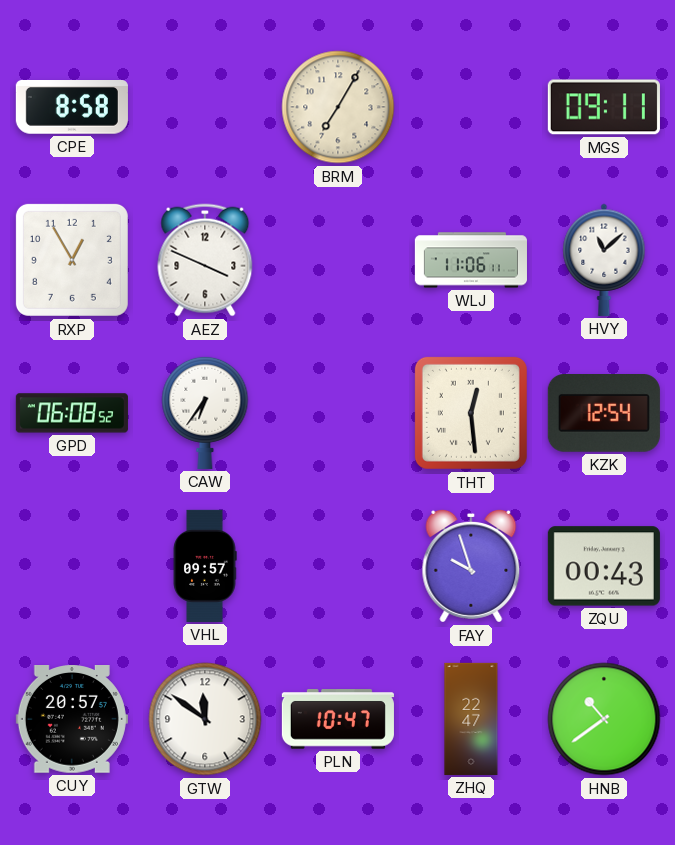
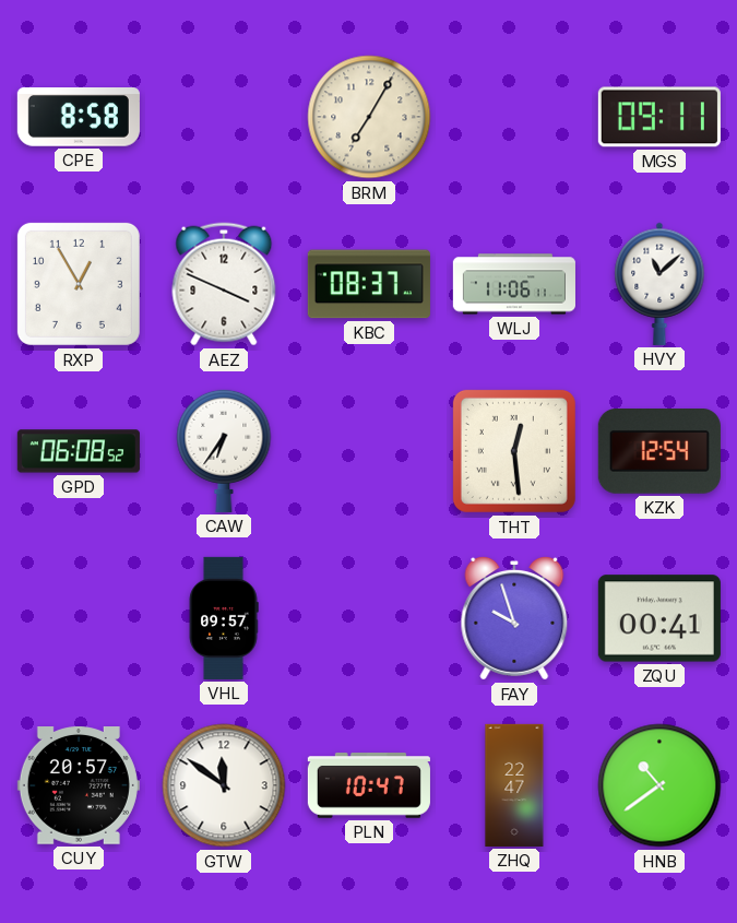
KBC: none -> 08:37 (369, 284)
ZQU: 00:43 -> 00:41 (659, 618)
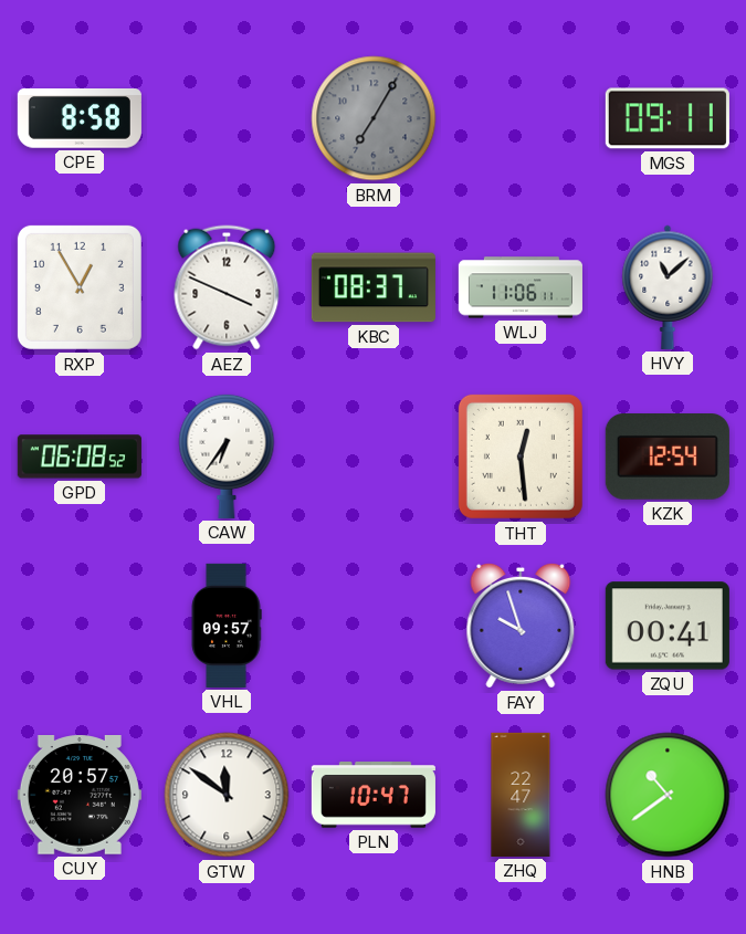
BRM dial: cream -> grey (374, 118)
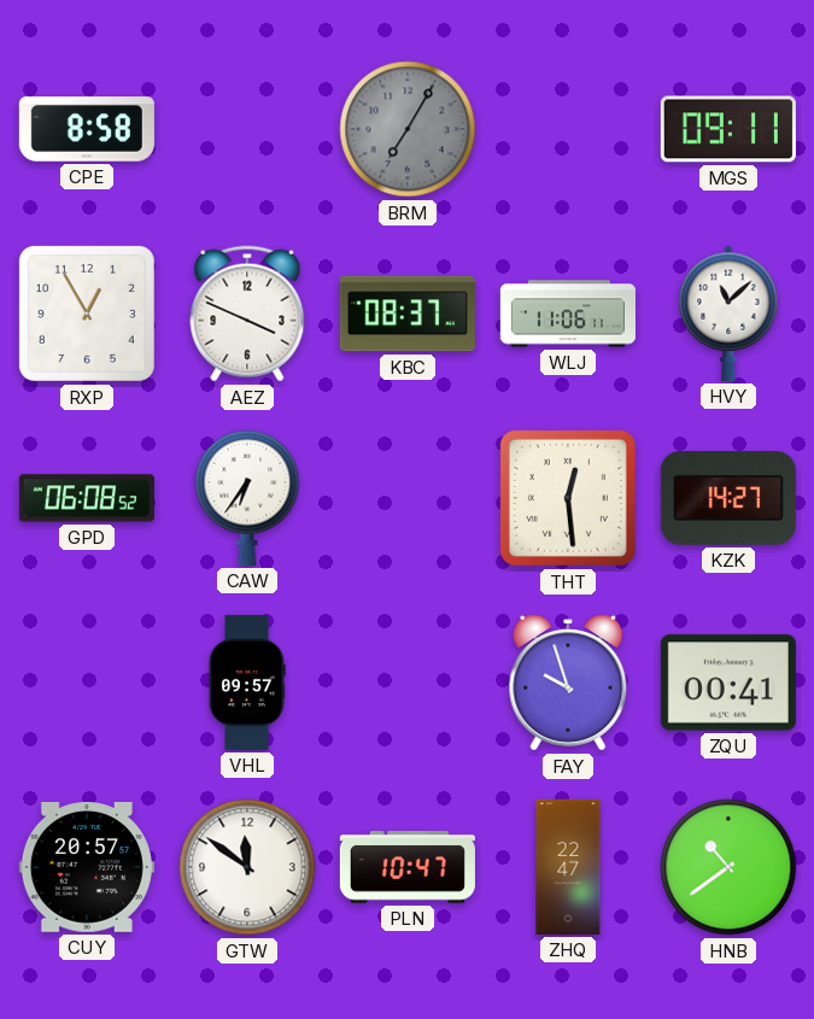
KZK: 12:54 -> 14:27 (728, 499)
